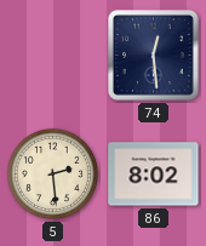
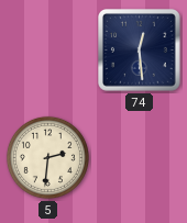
5: 2:29 -> 2:31 (47, 157)
86: 8:02 -> none (154, 175)
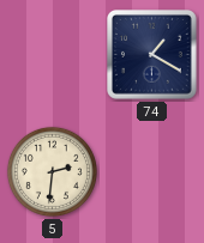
74: 12:29 -> 1:20 (152, 55)
